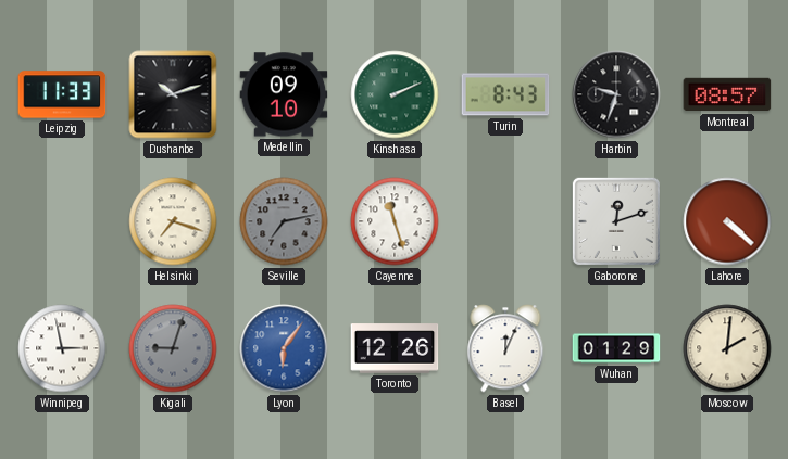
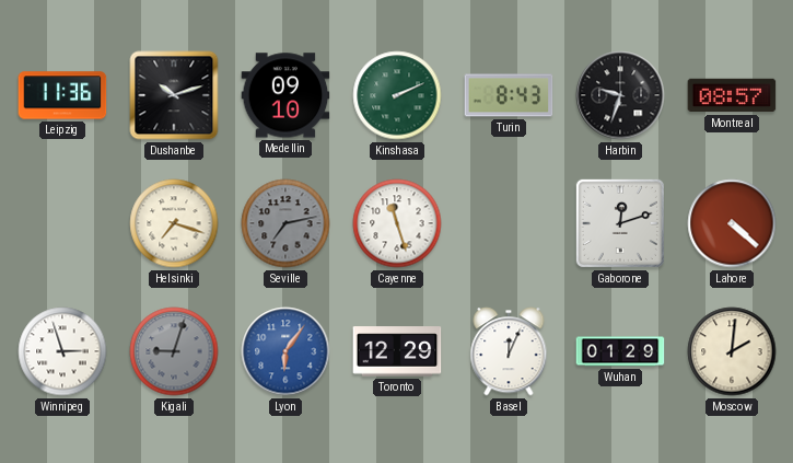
Leipzig: 11:33 -> 11:36 (62, 95)
Winnipeg: 2:58 -> 2:57 (62, 351)
Toronto: 12:26 -> 12:29 (397, 351)
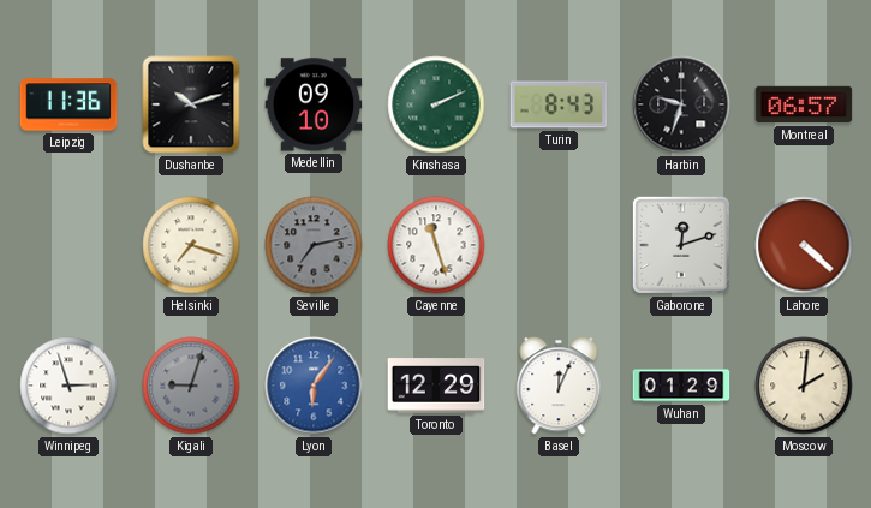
Montreal: 08:57 -> 06:57 (804, 104)
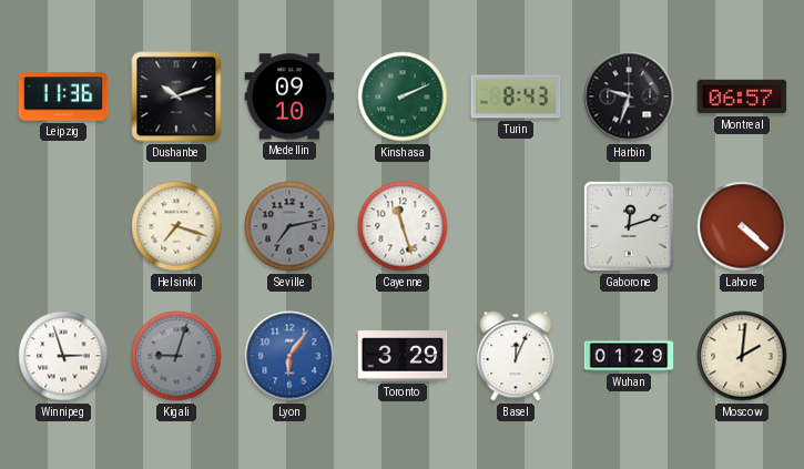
Toronto: 12:29 -> 3:29 (403, 356)
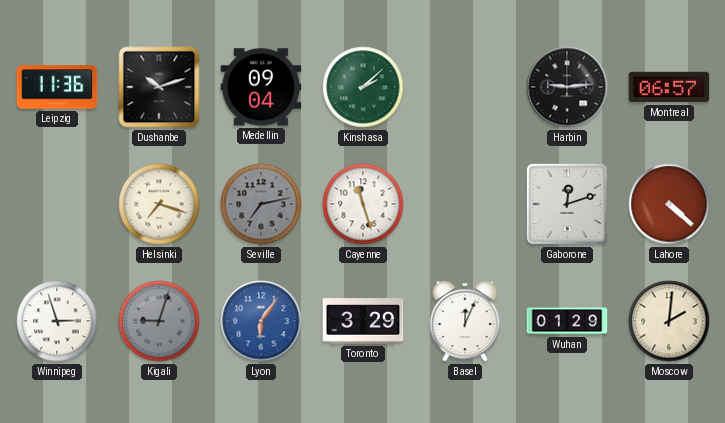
Medellin: 09:10 -> 09:04 (261, 87)
Kinshasa: 2:11 -> 2:08 (363, 87)
Turin: 8:43 -> none (516, 96)
Harbin: 9:33 -> 9:14 (567, 87)
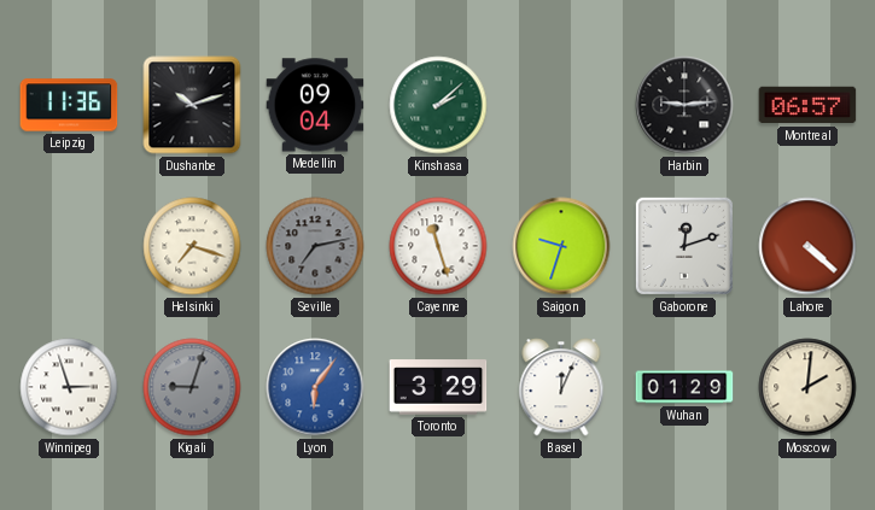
Saigon: none -> 9:33 (561, 246)
